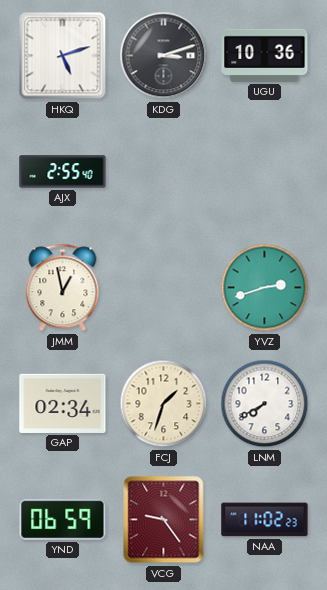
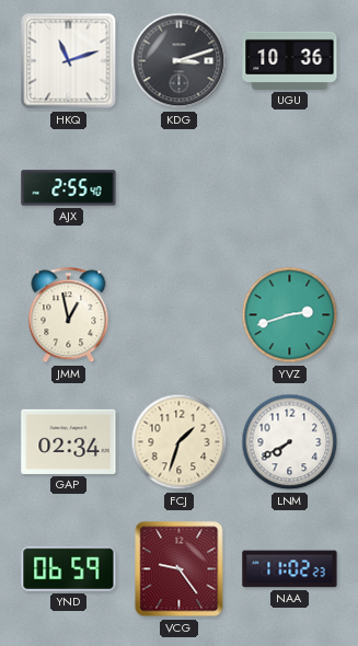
HKQ: 5:12 -> 11:12 (69, 61)
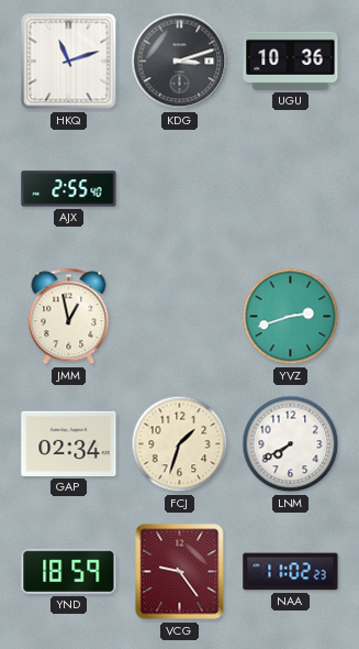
YND: 06:59 -> 18:59 (69, 571)
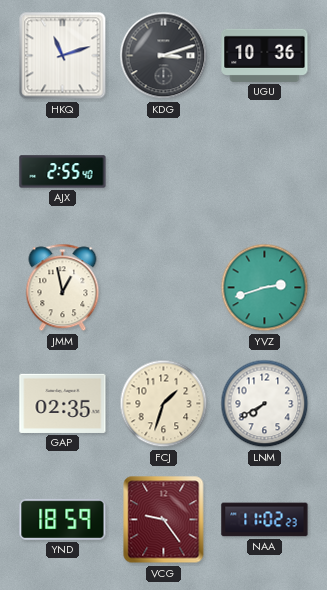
GAP: 02:34 -> 02:35 (63, 403)
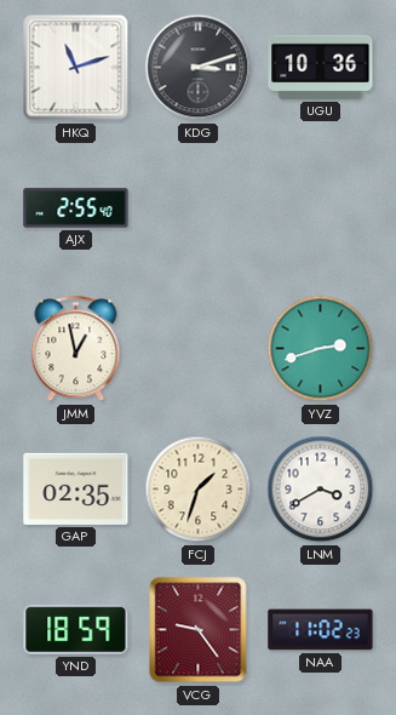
LNM: 7:40 -> 3:40 (321, 490)
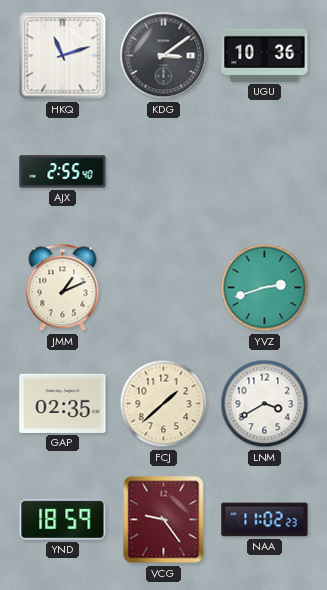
KDG: 3:12 -> 3:09 (164, 56)
JMM: 12:58 -> 1:11 (63, 288)
FCJ: 1:33 -> 1:38 (164, 404)
